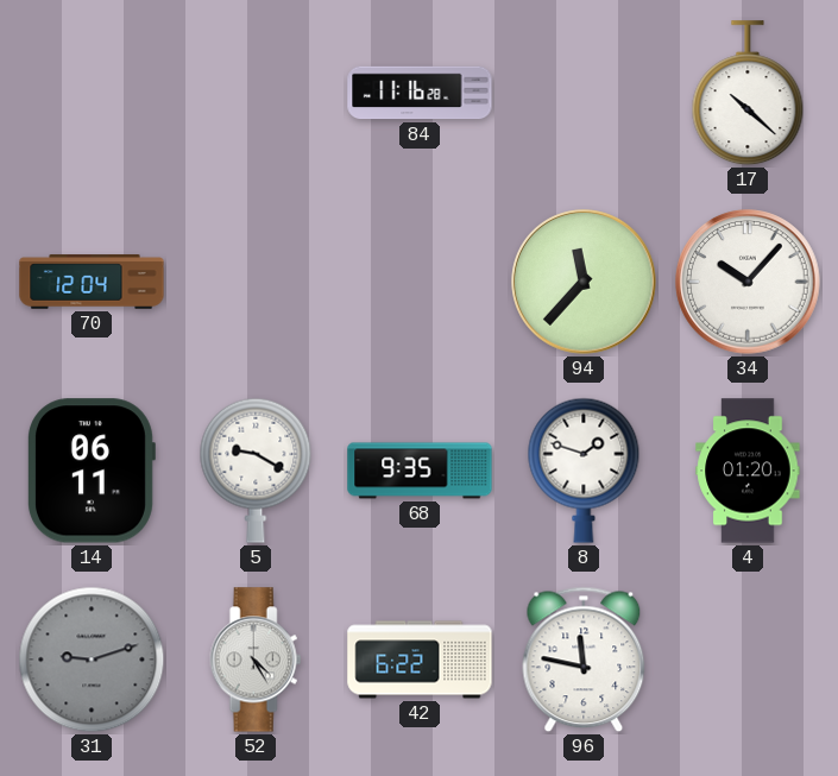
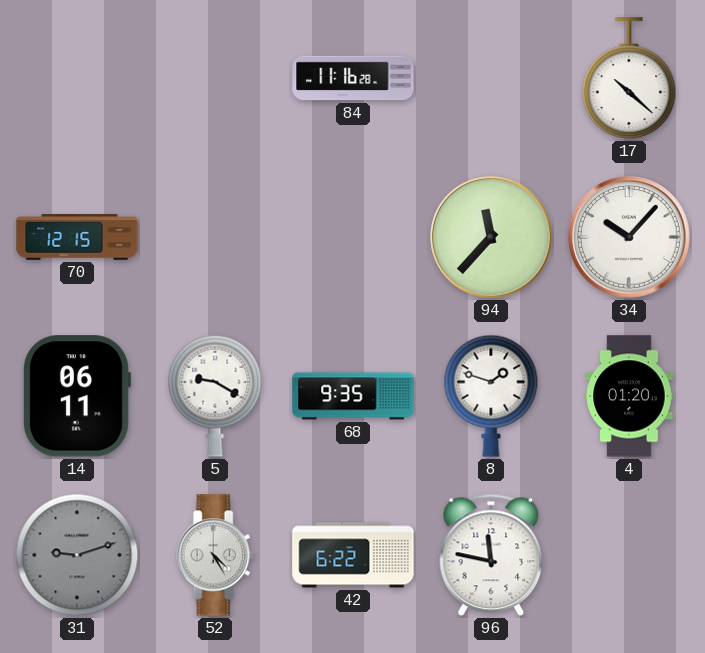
70: 12:04 -> 12:15 (77, 237)
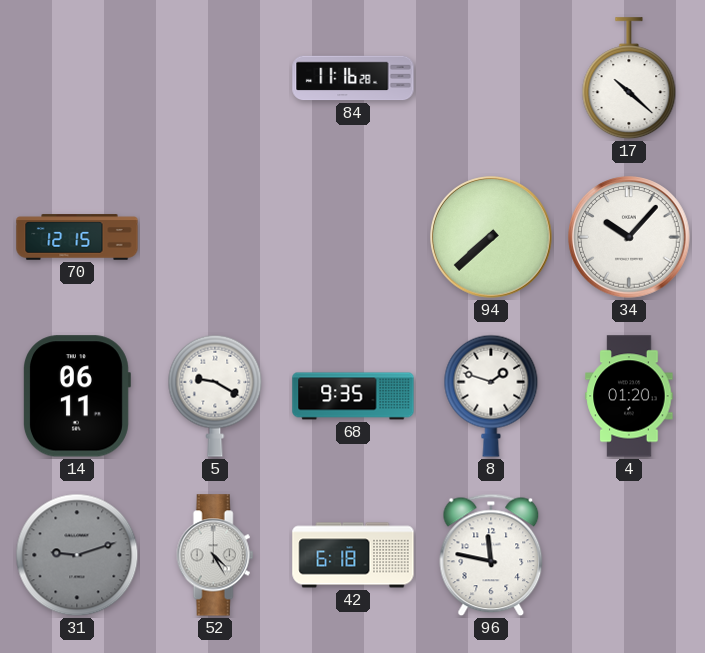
94: 11:37 -> 7:38 (491, 237)
42: 6:22 -> 6:18 (353, 555)
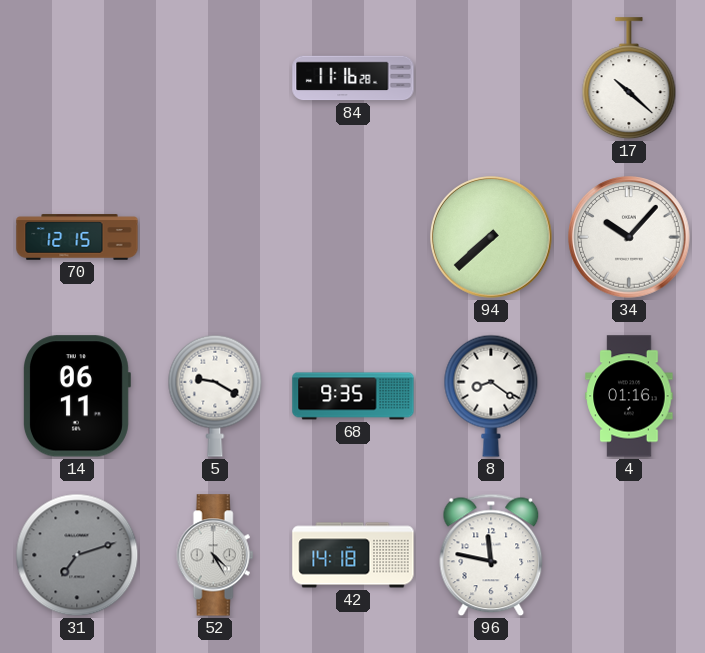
8: 1:48 -> 8:21 (491, 396)
4: 01:20 -> 01:16 (629, 396)
31: 9:12 -> 7:12 (77, 555)
42: 6:18 -> 14:18 (353, 555)
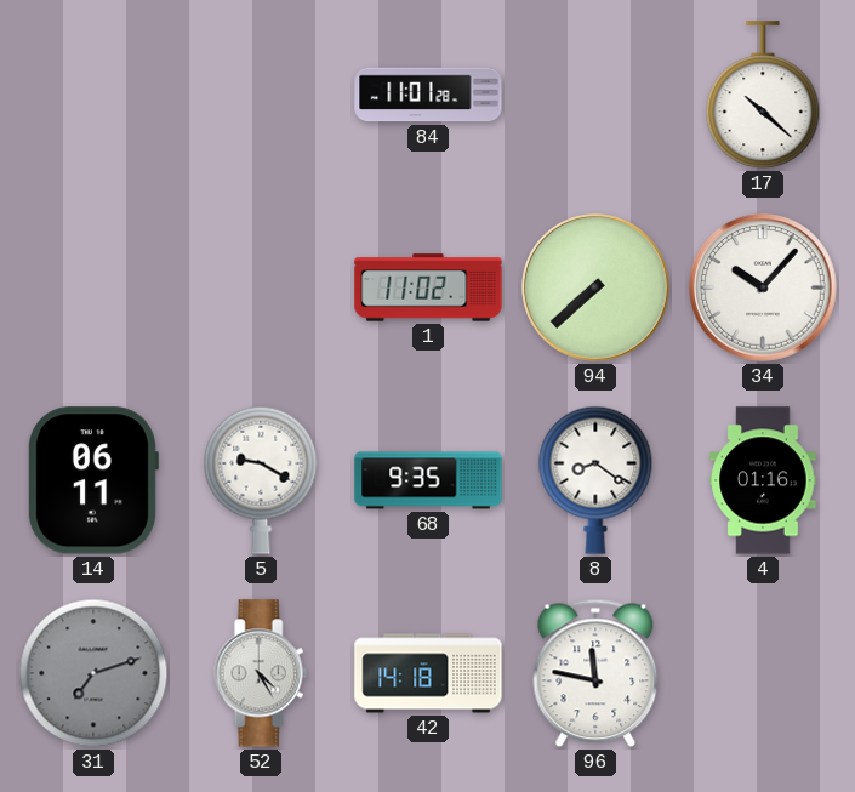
84: 11:16 -> 11:01 (428, 95)
70: 12:15 -> none (77, 237)
1: none -> 11:02 (428, 287)
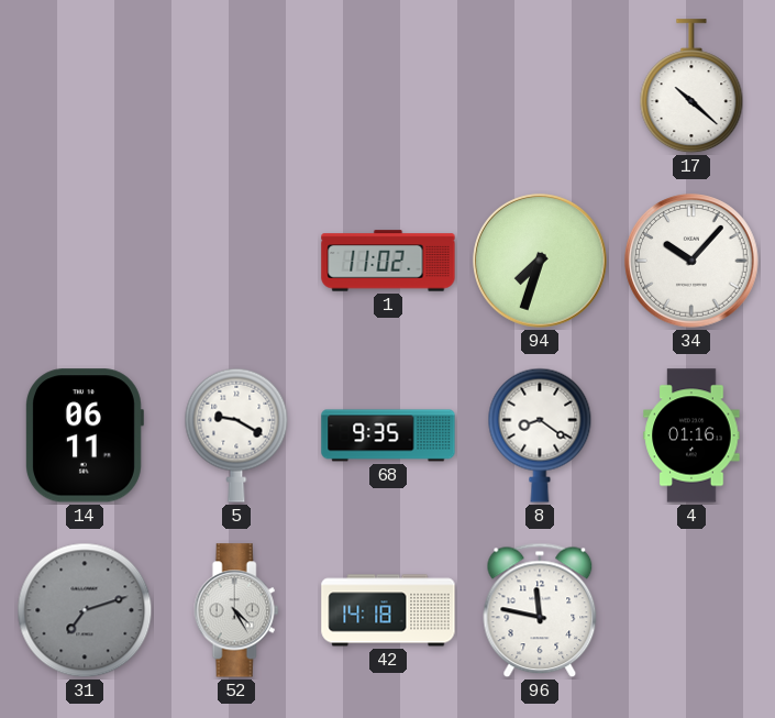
84: 11:01 -> none (428, 95)
94: 7:38 -> 7:33 (540, 261)
